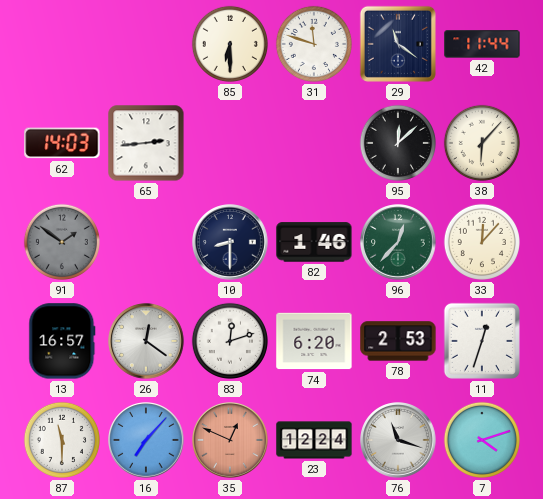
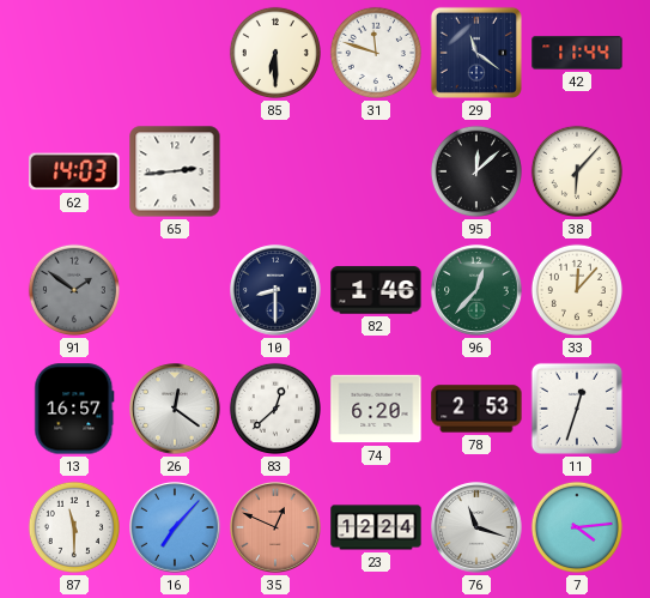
83: 12:12 -> 12:38 (275, 409)
7: 4:12 -> 4:14 (577, 527)
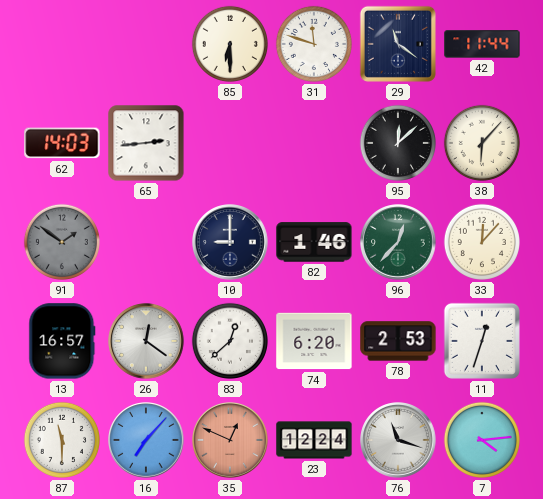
10: 8:30 -> 9:00 (230, 242)
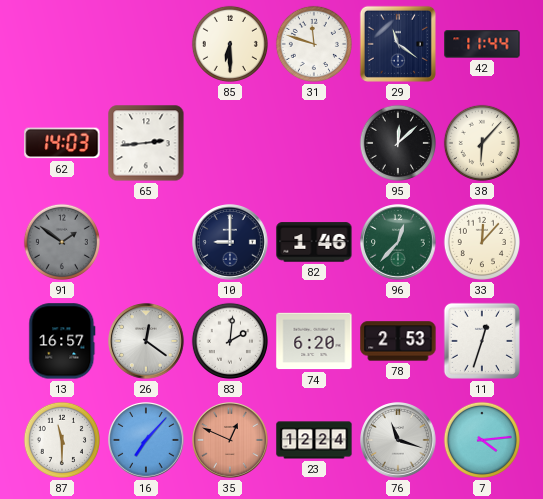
83: 12:38 -> 2:01 (230, 341)
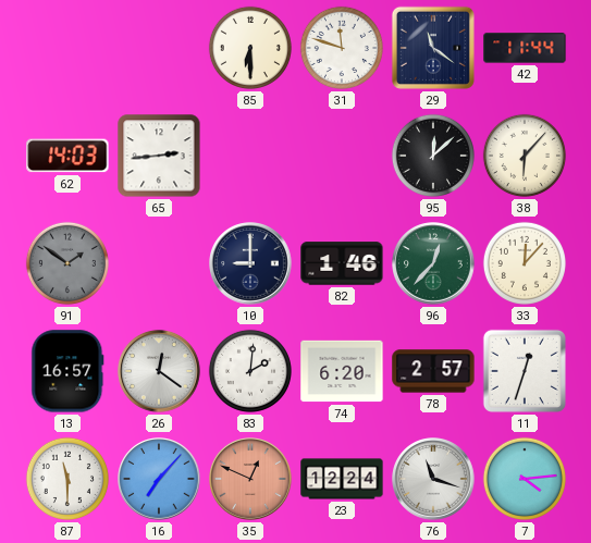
78: 2:53 -> 2:57 (433, 371)
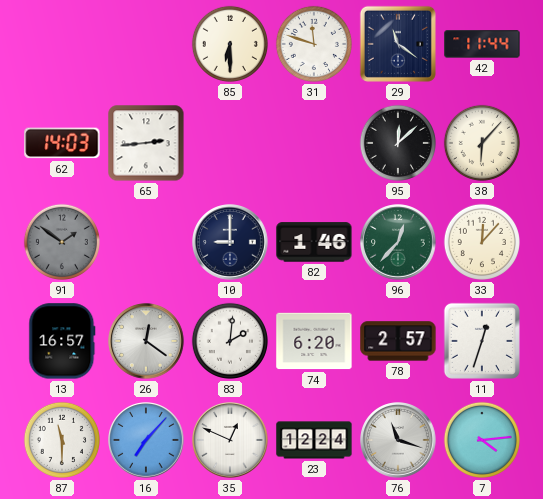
35 dial: salmon -> white (230, 440)
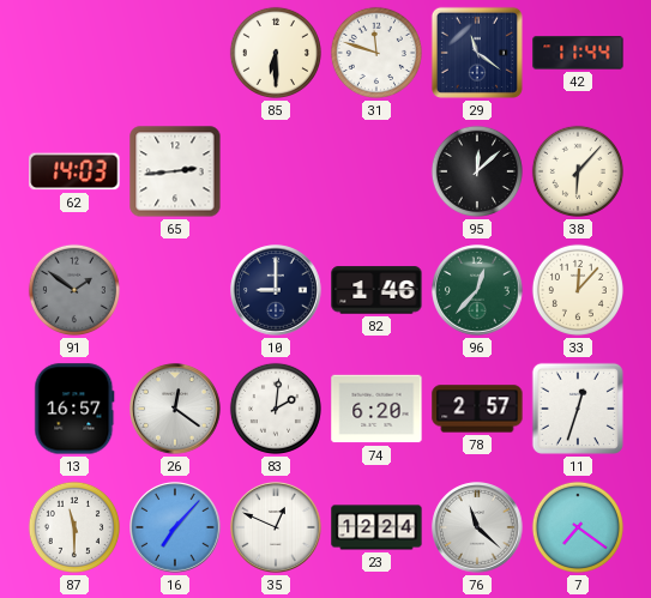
76: 11:18 -> 11:22 (477, 527)
7: 4:14 -> 7:21 (578, 527)
